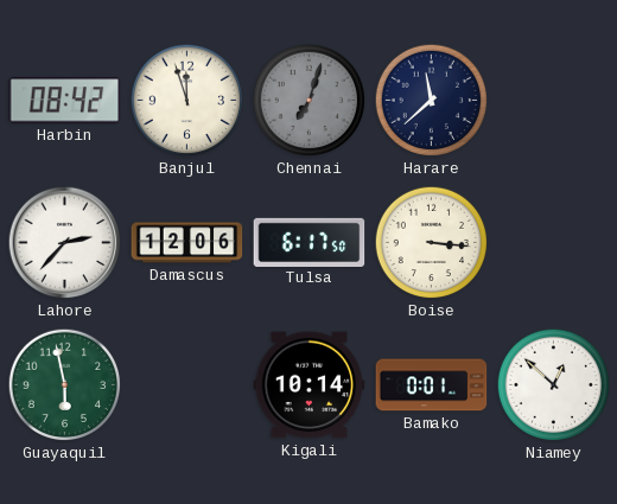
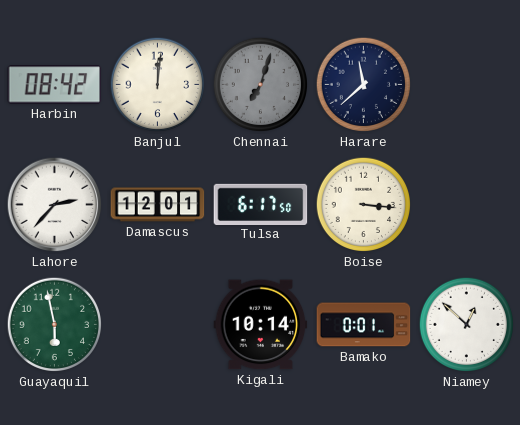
Banjul: 11:57 -> 12:01 (158, 85)
Damascus: 12:06 -> 12:01 (158, 205)
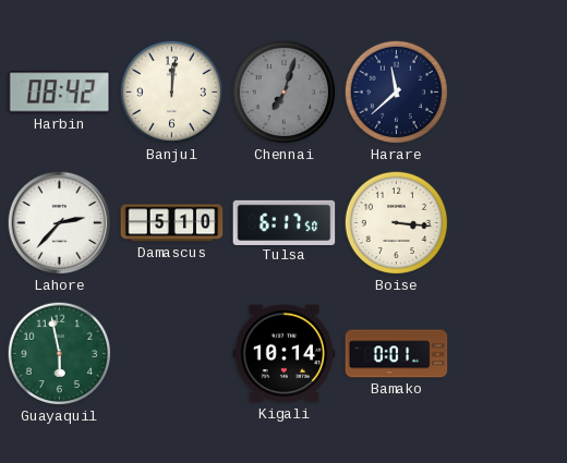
Damascus: 12:01 -> 5:10 (172, 223)
Niamey: 12:52 -> none (467, 325)
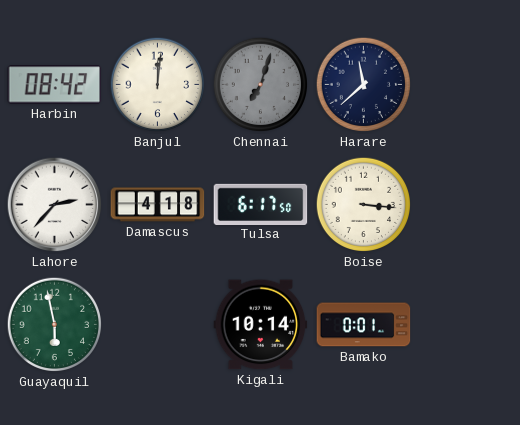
Damascus: 5:10 -> 4:18 (158, 205)
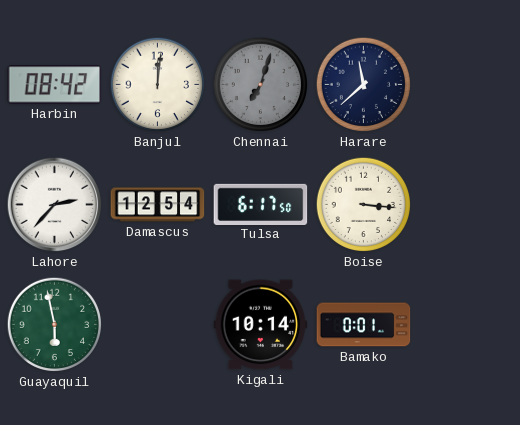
Damascus: 4:18 -> 12:54 (158, 205)
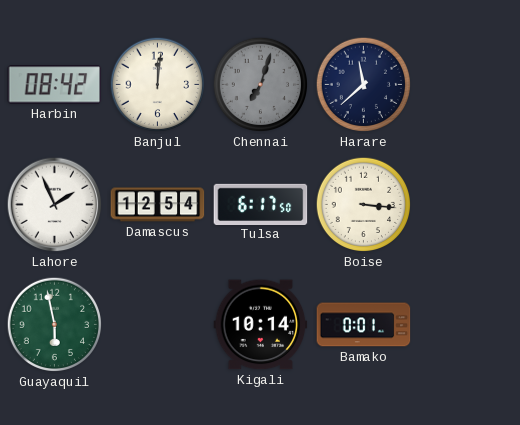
Lahore: 2:37 -> 1:56 (55, 205)
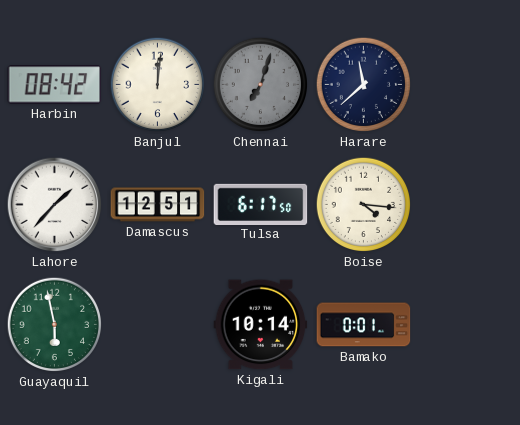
Lahore: 1:56 -> 1:37 (55, 205)
Damascus: 12:54 -> 12:51 (158, 205)
Boise: 3:16 -> 4:16 (364, 205)
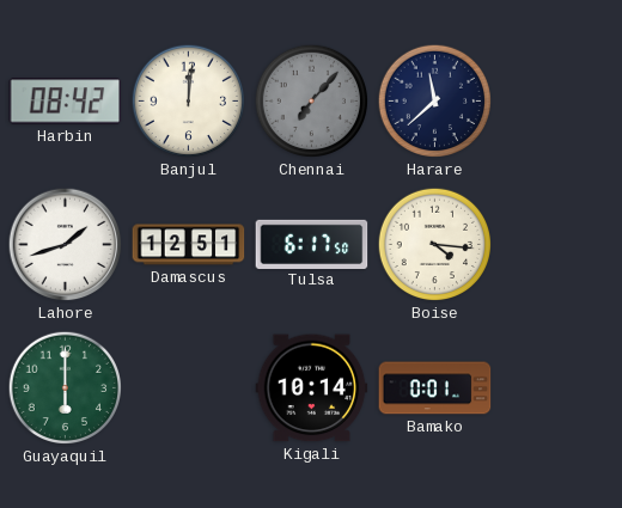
Chennai: 7:03 -> 7:07 (312, 102)
Lahore: 1:37 -> 1:42 (66, 245)
Guayaquil: 5:58 -> 6:00 (66, 388)
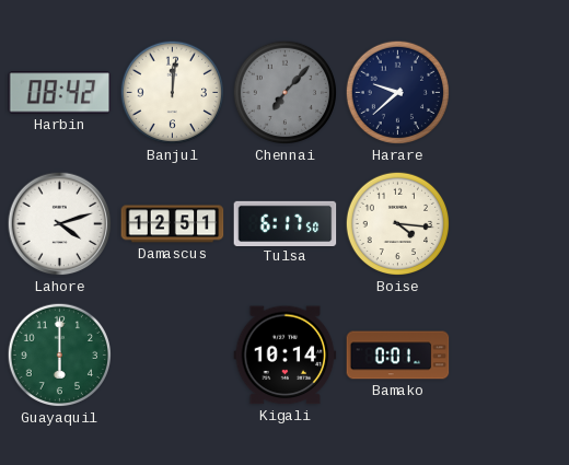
Harare: 11:38 -> 9:38 (398, 93)
Lahore: 1:42 -> 4:12 (60, 224)
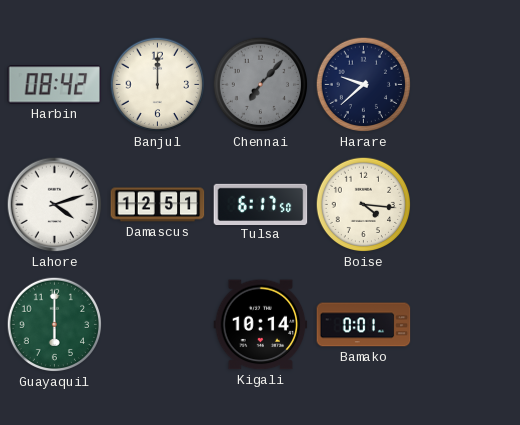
Banjul: 12:01 -> 12:00 (158, 85)
